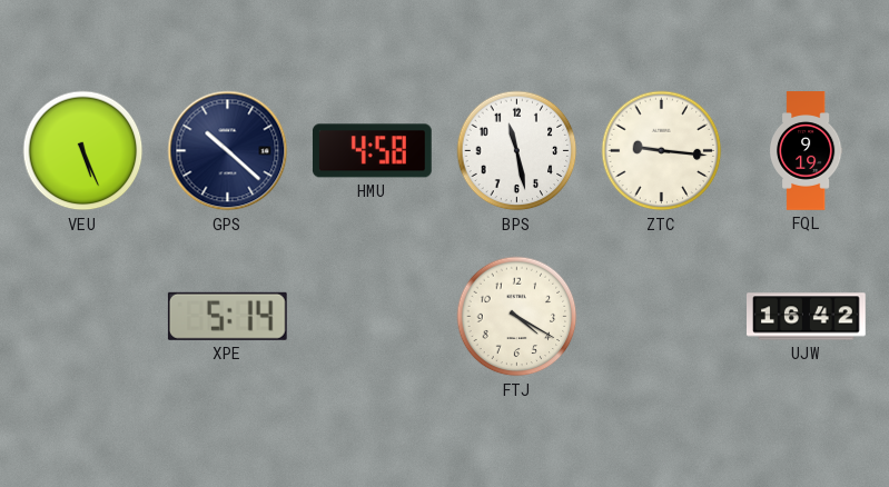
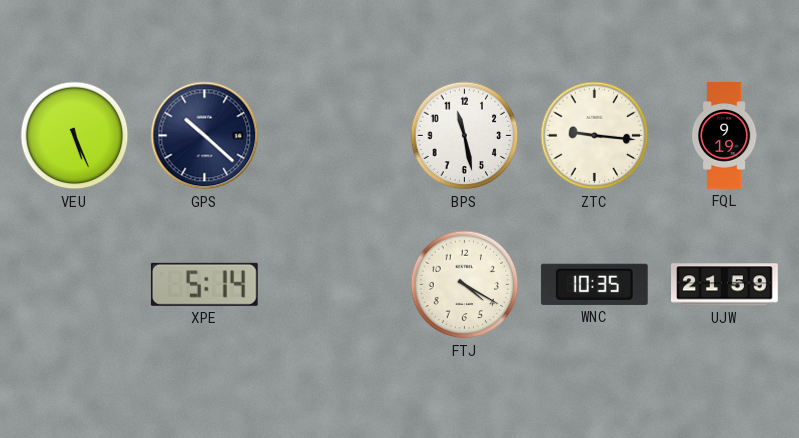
HMU: 4:58 -> none (372, 151)
WNC: none -> 10:35 (594, 284)
UJW: 16:42 -> 21:59 (725, 285)
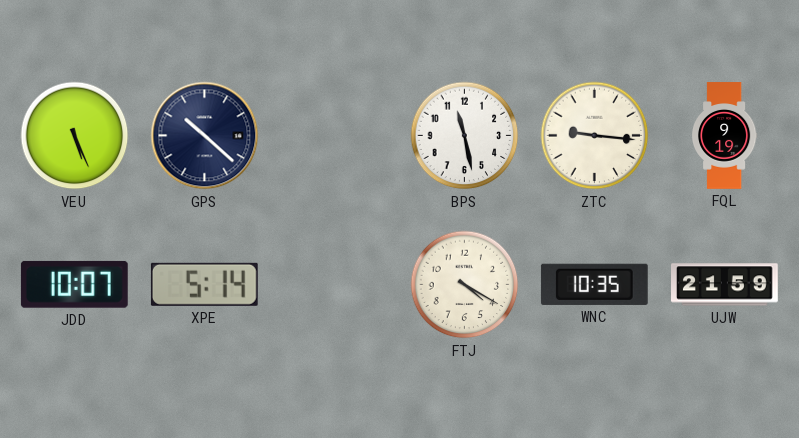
JDD: none -> 10:07 (74, 284)
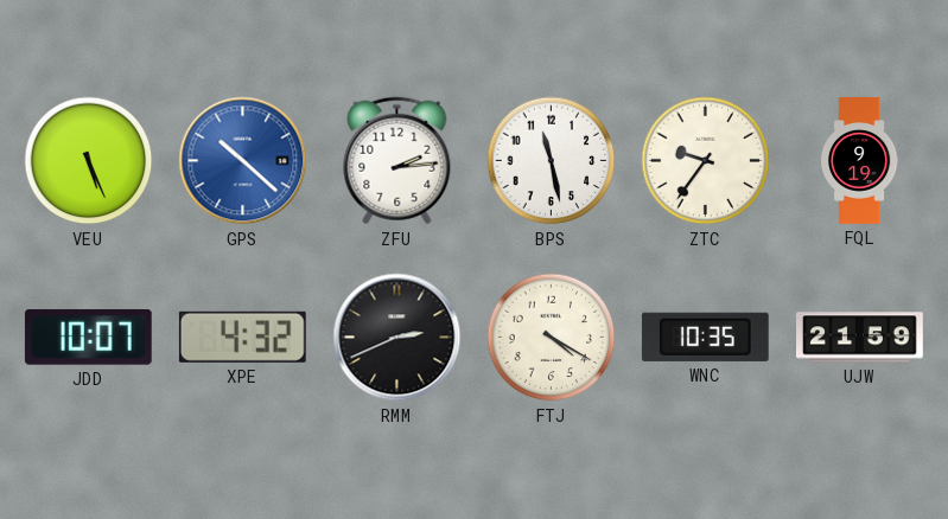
GPS dial: navy -> blue (243, 161)
ZFU: none -> 2:14 (397, 161)
ZTC: 9:16 -> 9:36 (706, 161)
XPE: 5:14 -> 4:32 (242, 337)
RMM: none -> 2:41 (397, 338)
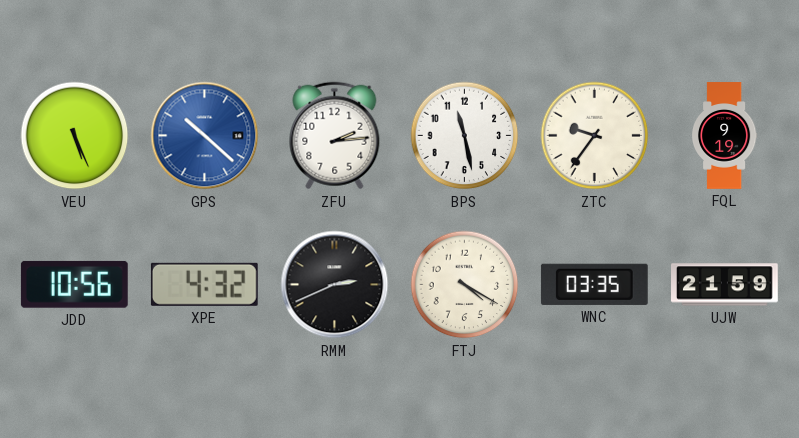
JDD: 10:07 -> 10:56 (74, 284)
WNC: 10:35 -> 03:35 (594, 284)
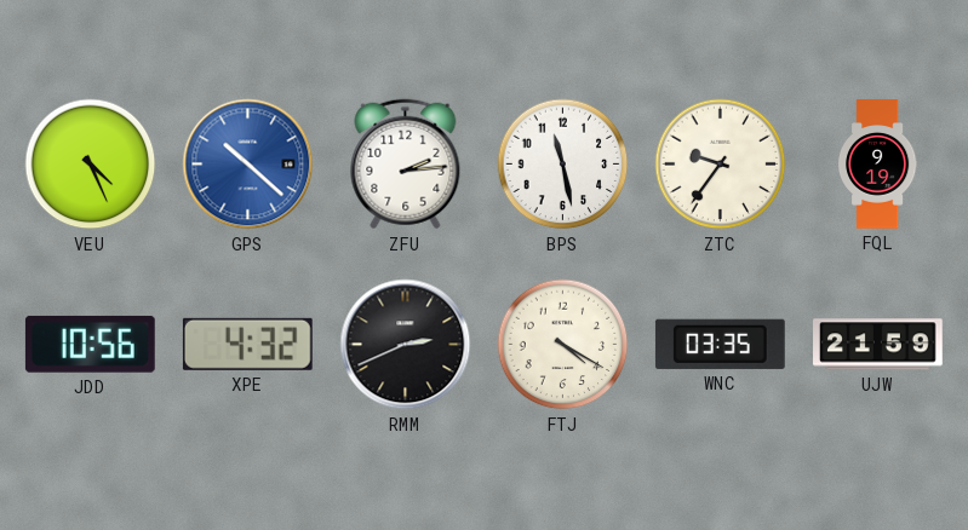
VEU: 5:26 -> 4:26 (91, 165)
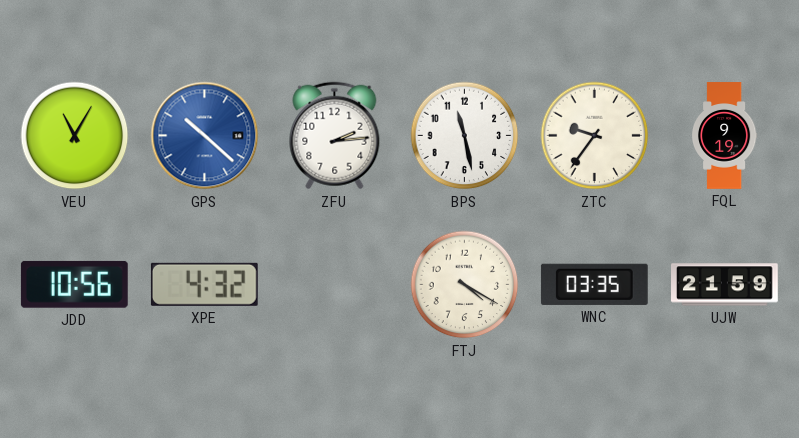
VEU: 4:26 -> 11:05 (75, 136)
RMM: 2:41 -> none (406, 345)
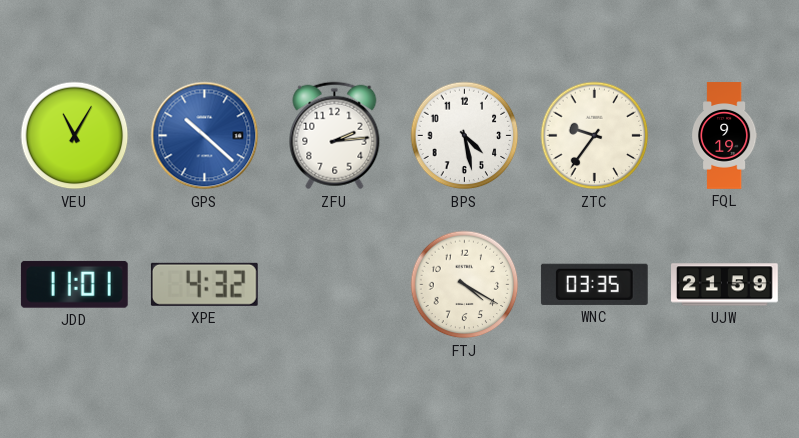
BPS: 11:28 -> 4:28 (465, 136)
JDD: 10:56 -> 11:01 (74, 284)
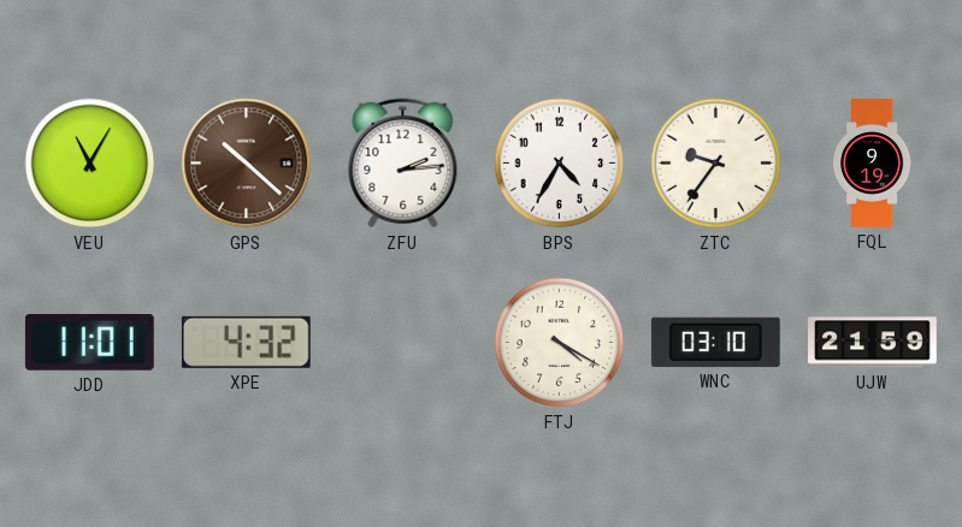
GPS dial: blue -> brown (247, 164)
BPS: 4:28 -> 4:35 (560, 164)
WNC: 03:35 -> 03:10 (715, 342)
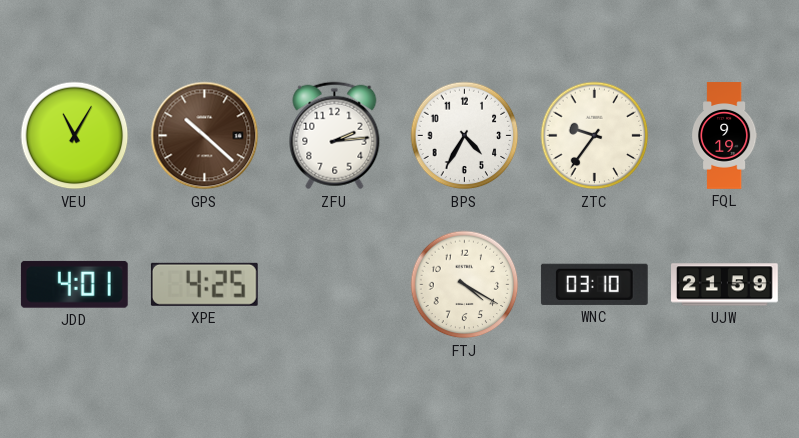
JDD: 11:01 -> 4:01 (74, 284)
XPE: 4:32 -> 4:25 (204, 284)
